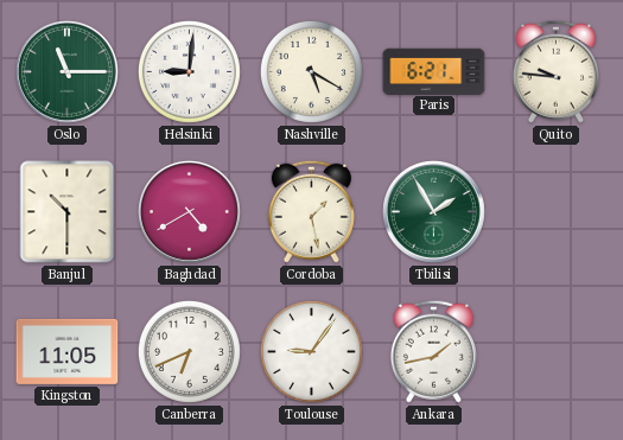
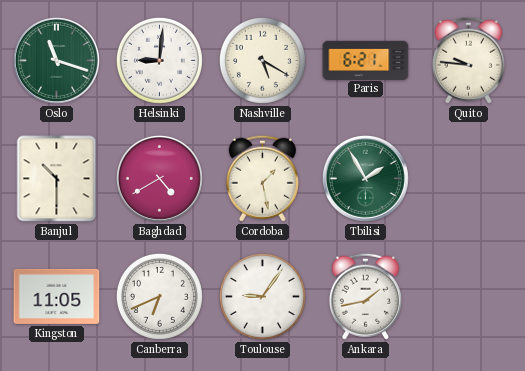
Oslo: 11:15 -> 11:18 (56, 60)
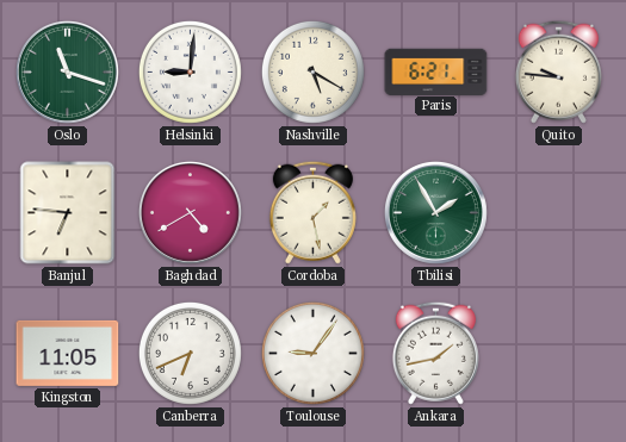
Banjul: 10:30 -> 6:46 (68, 213)
